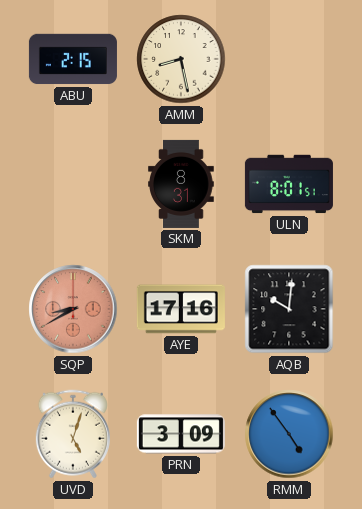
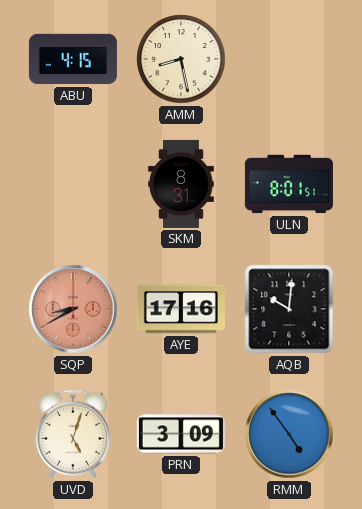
ABU: 2:15 -> 4:15 (73, 59)
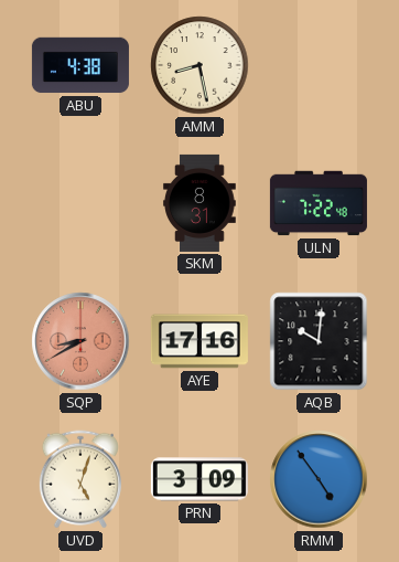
ABU: 4:15 -> 4:38 (80, 65)
ULN: 8:01 -> 7:22 (319, 203)
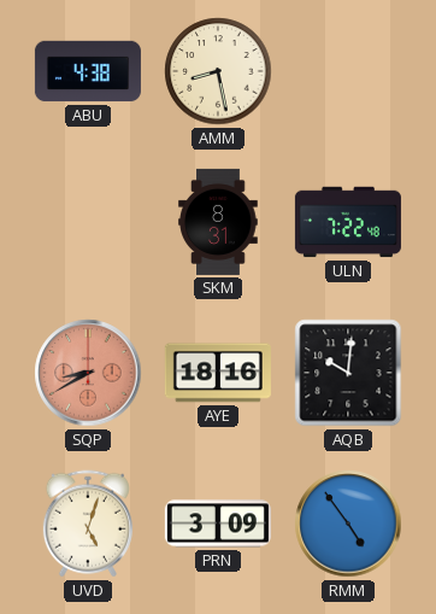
AYE: 17:16 -> 18:16 (218, 373)
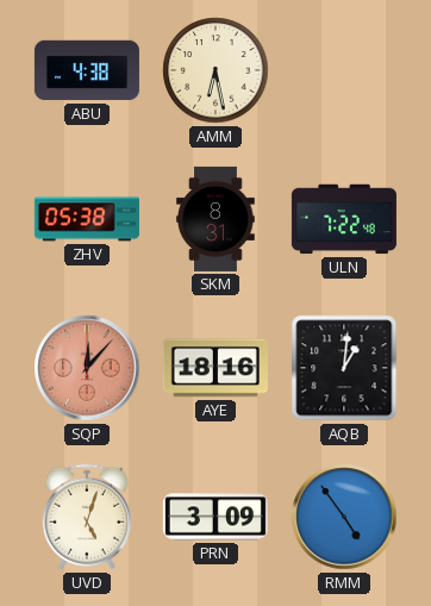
AMM: 8:28 -> 6:28 (215, 70)
ZHV: none -> 05:38 (87, 219)
SQP: 8:40 -> 12:07 (87, 368)
AQB: 10:01 -> 1:01 (344, 368)
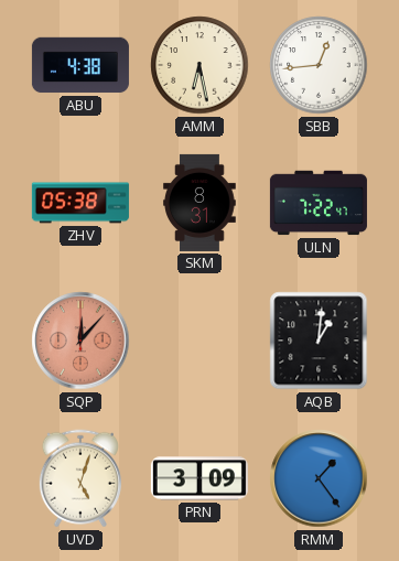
SBB: none -> 12:44 (319, 65)
ULN: 7:22:48 -> 7:22:47 (319, 203)
AYE: 18:16 -> none (215, 368)
RMM: 4:54 -> 1:24 (319, 478)
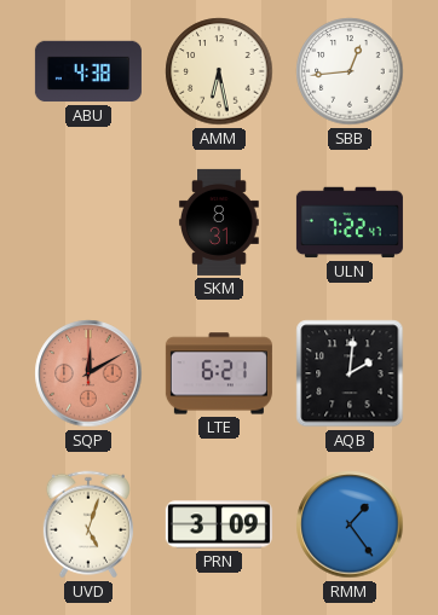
ZHV: 05:38 -> none (80, 203)
SQP: 12:07 -> 12:10 (88, 373)
LTE: none -> 6:21 (219, 373)
AQB: 1:01 -> 2:01 (350, 373)
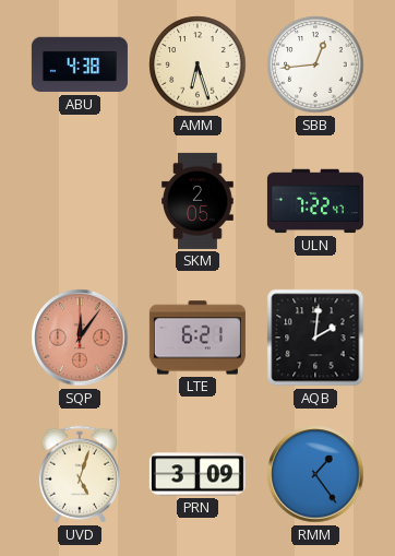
AMM: 6:28 -> 6:27 (197, 64)
SKM: 8:31 -> 2:05 (197, 201)
SQP: 12:10 -> 12:06 (80, 338)
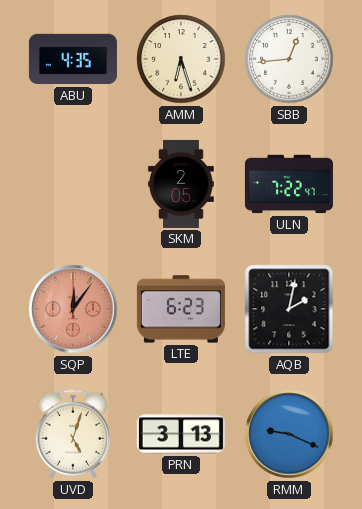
ABU: 4:38 -> 4:35 (73, 59)
LTE: 6:21 -> 6:23 (181, 309)
AQB: 2:01 -> 2:02 (289, 309)
PRN: 3:09 -> 3:13 (181, 434)
RMM: 1:24 -> 9:19 (289, 434)
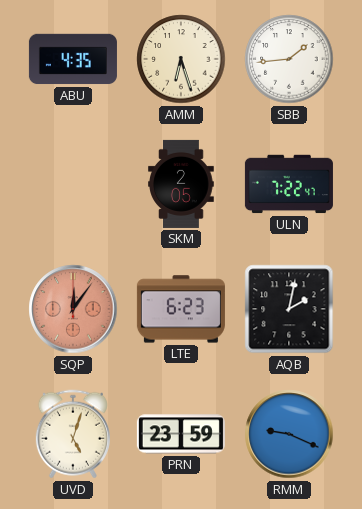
SBB: 12:44 -> 1:44 (289, 59)
PRN: 3:13 -> 23:59 (181, 434)
